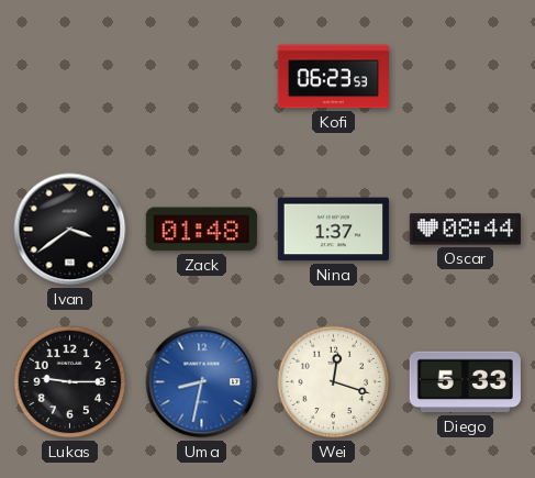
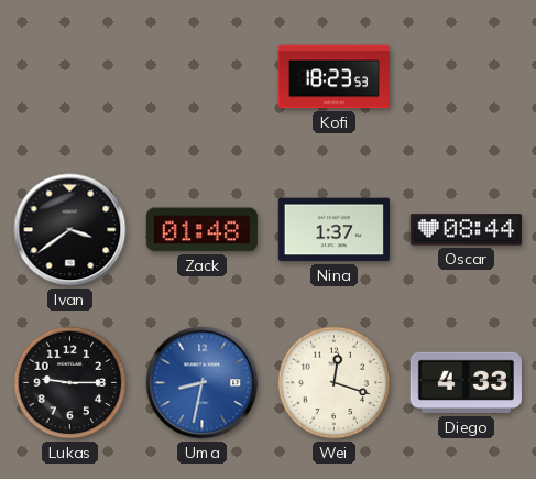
Kofi: 06:23 -> 18:23 (333, 77)
Diego: 5:33 -> 4:33 (466, 383)
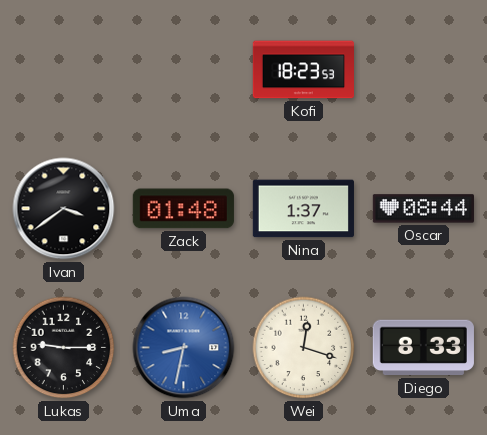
Diego: 4:33 -> 8:33 (423, 348)
